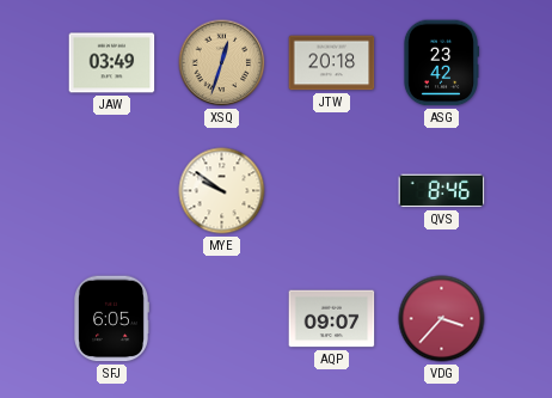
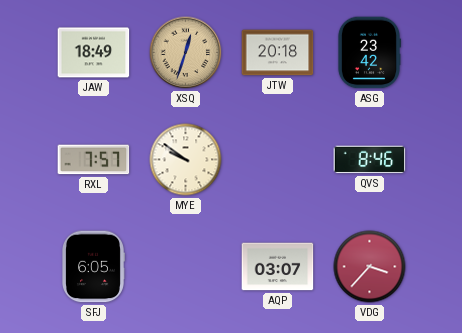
JAW: 03:49 -> 18:49 (94, 53)
RXL: none -> 7:57 (94, 160)
AQP: 09:07 -> 03:07 (278, 267)
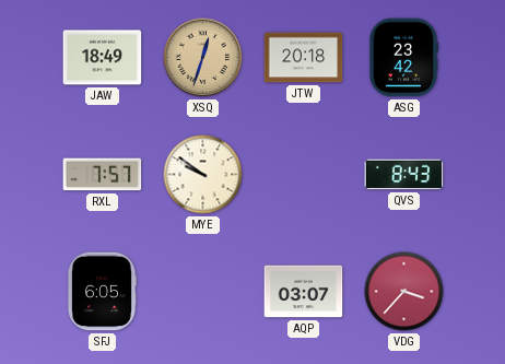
QVS: 8:46 -> 8:43 (404, 175)
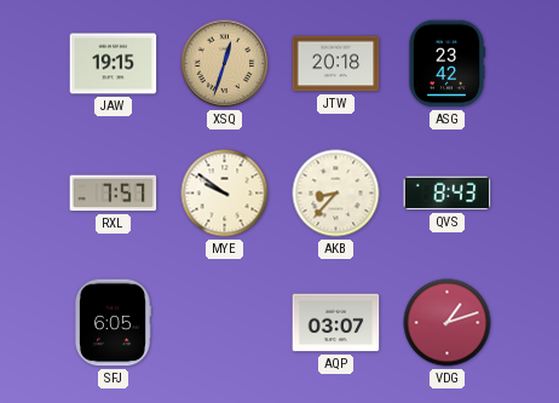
JAW: 18:49 -> 19:15 (114, 64)
AKB: none -> 8:37 (336, 194)
VDG: 3:37 -> 1:12 (448, 323)
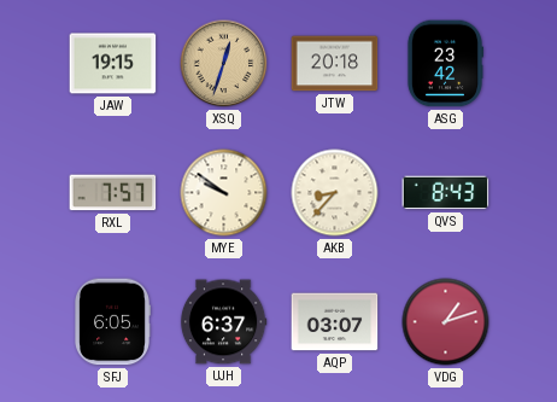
UJH: none -> 6:37 (223, 322)
